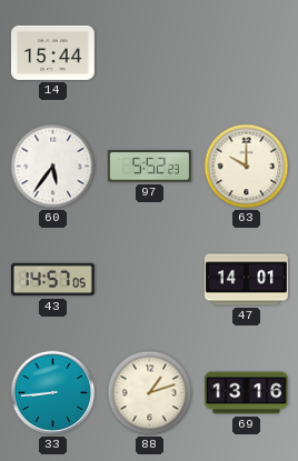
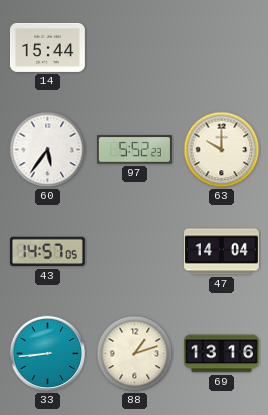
47: 14:01 -> 14:04 (221, 252)
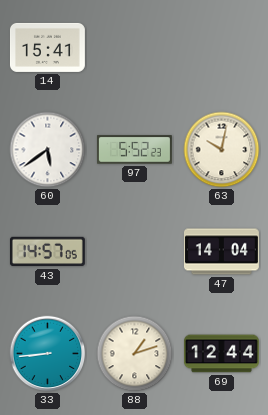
14: 15:44 -> 15:41 (47, 47)
60: 5:36 -> 5:39 (48, 150)
63: 10:00 -> 10:02 (222, 150)
69: 13:16 -> 12:44 (221, 354)
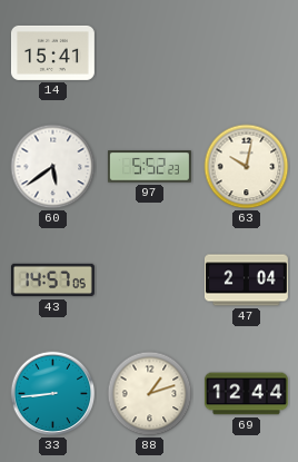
47: 14:04 -> 2:04 (246, 281)
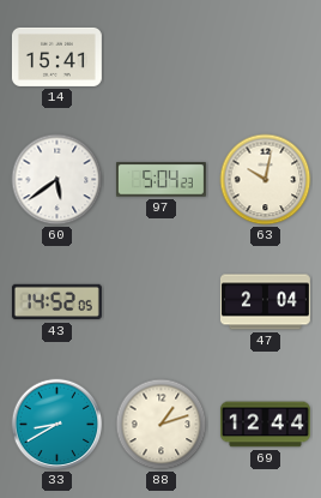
97: 5:52 -> 5:04 (160, 180)
43: 14:57 -> 14:52 (56, 302)
33: 8:44 -> 8:40 (57, 425)
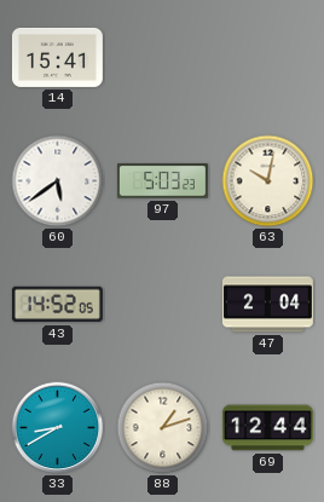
97: 5:04 -> 5:03 (162, 181)
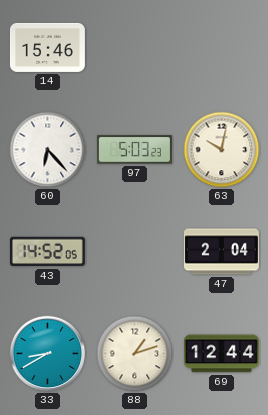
14: 15:41 -> 15:46 (47, 47)
60: 5:39 -> 6:23 (48, 150)
